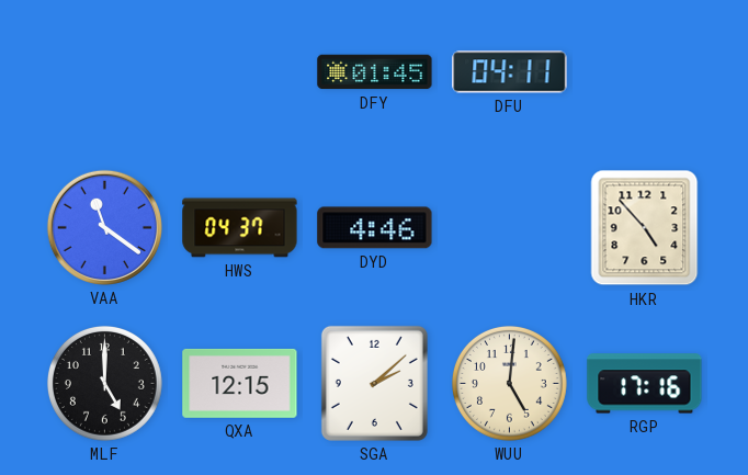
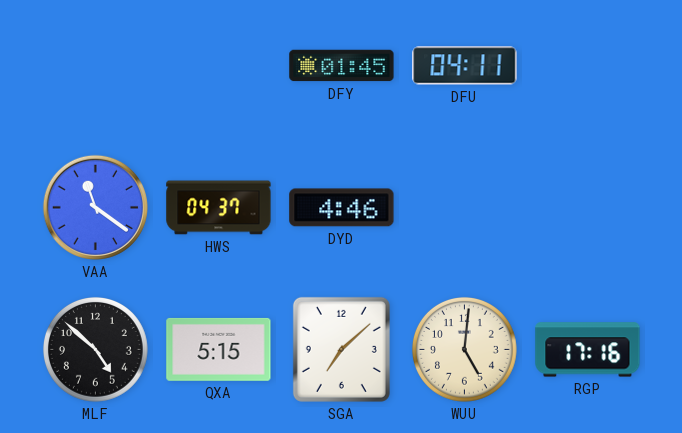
HKR: 4:53 -> none (645, 228)
MLF: 5:00 -> 4:52 (95, 349)
QXA: 12:15 -> 5:15 (219, 349)
SGA: 2:08 -> 7:08 (341, 349)
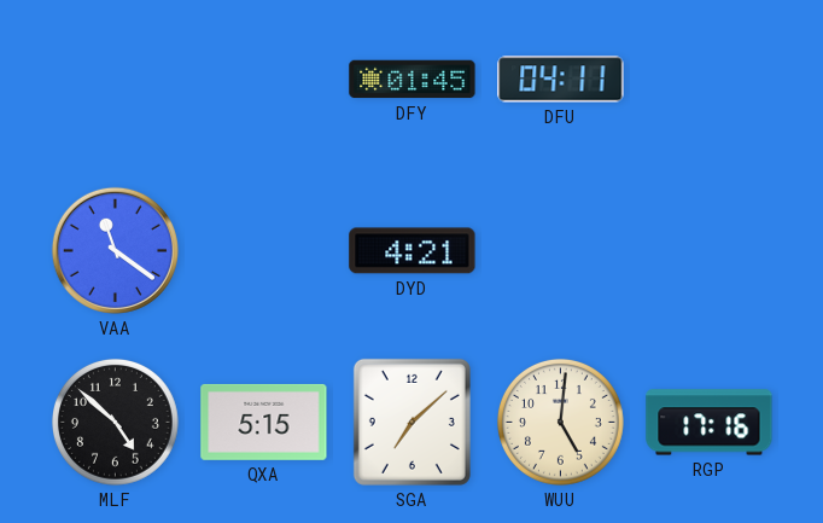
HWS: 04:37 -> none (219, 208)
DYD: 4:46 -> 4:21 (413, 251)
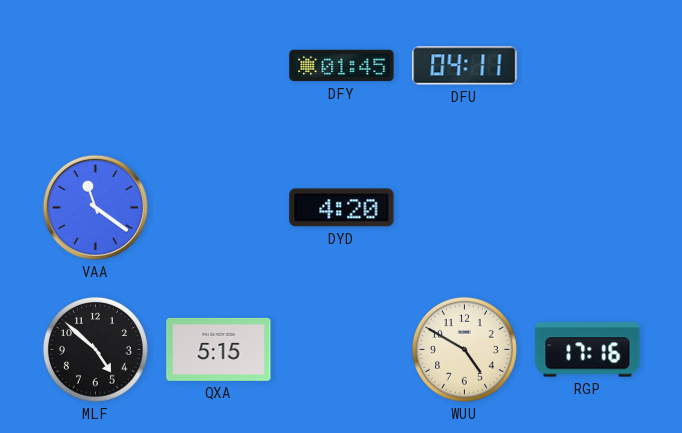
DYD: 4:21 -> 4:20 (342, 208)
SGA: 7:08 -> none (411, 422)
WUU: 5:01 -> 4:50 (464, 349)
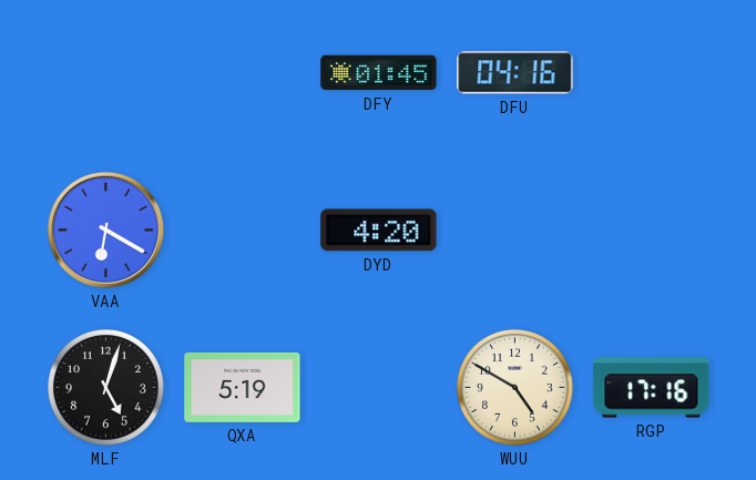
DFU: 04:11 -> 04:16 (515, 73)
VAA: 11:21 -> 6:20 (105, 229)
MLF: 4:52 -> 5:03 (105, 387)
QXA: 5:15 -> 5:19 (243, 387)
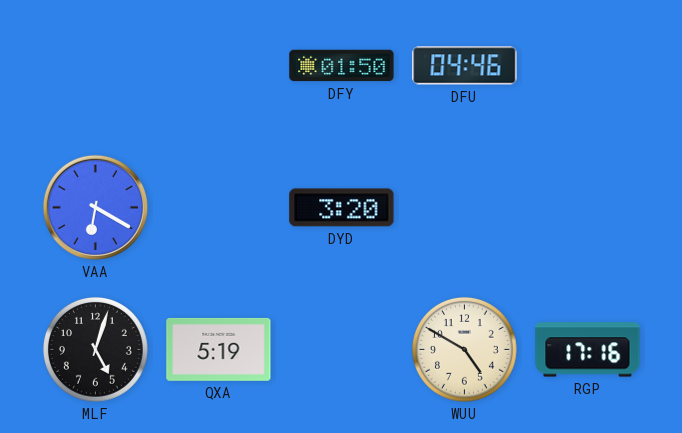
DFY: 01:45 -> 01:50 (342, 66)
DFU: 04:16 -> 04:46 (465, 66)
DYD: 4:20 -> 3:20 (342, 208)
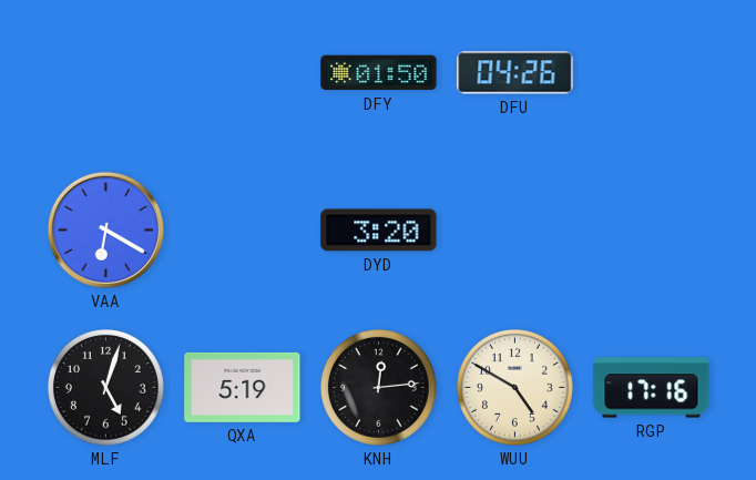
DFU: 04:46 -> 04:26 (515, 73)
KNH: none -> 12:14 (378, 387)
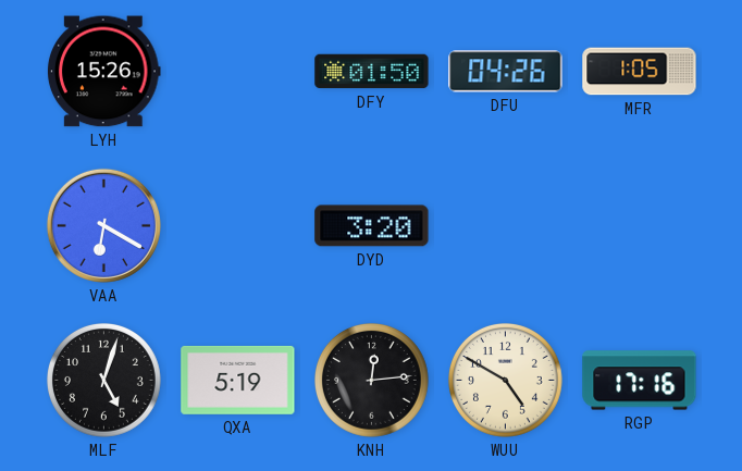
LYH: none -> 15:26 (104, 72)
MFR: none -> 1:05 (640, 72)
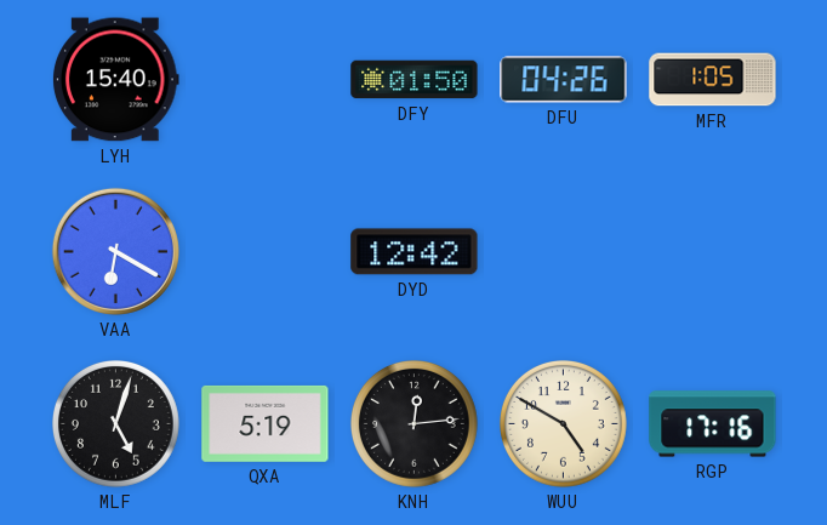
LYH: 15:26 -> 15:40 (116, 80)
DYD: 3:20 -> 12:42 (415, 252)
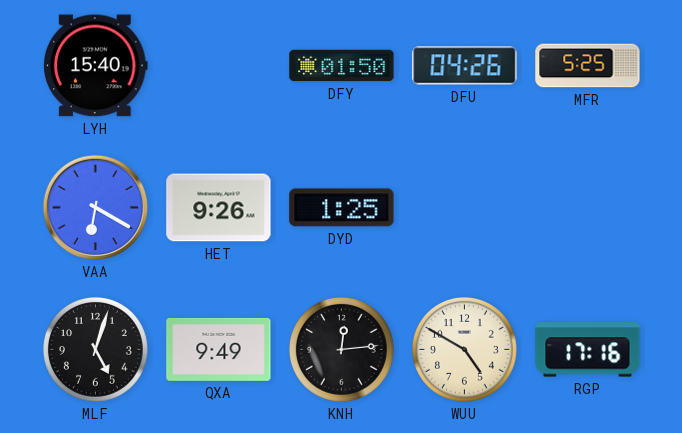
MFR: 1:05 -> 5:25 (588, 66)
HET: none -> 9:26 (219, 208)
DYD: 12:42 -> 1:25 (342, 208)
QXA: 5:19 -> 9:49 (219, 349)
